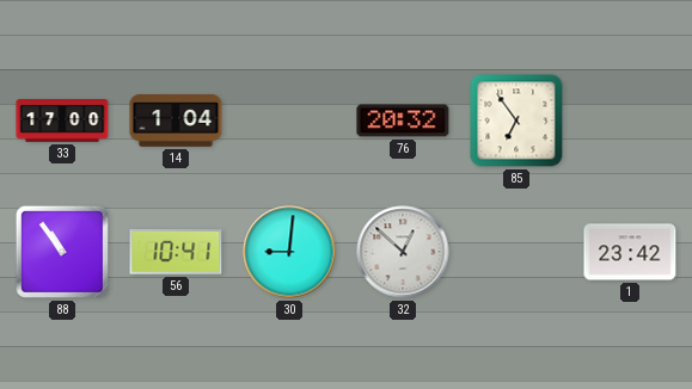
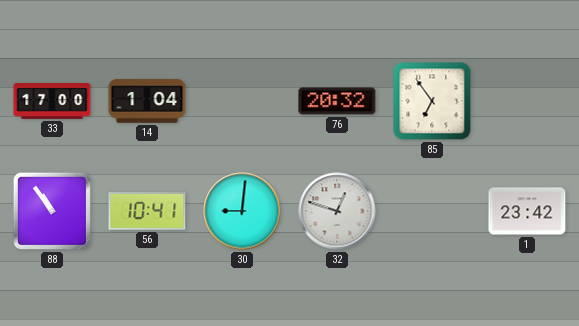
32: 12:52 -> 12:48 (337, 211)
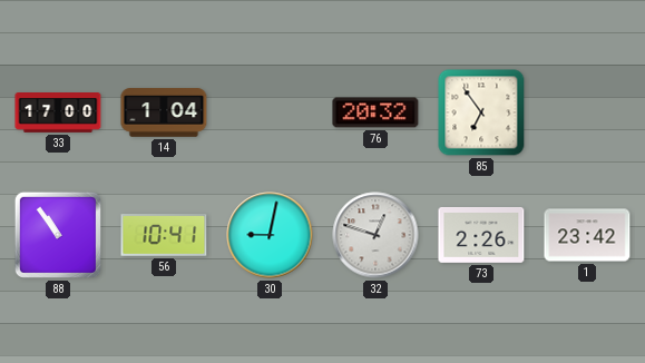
30: 9:01 -> 9:02 (270, 235)
73: none -> 2:26 (481, 235)
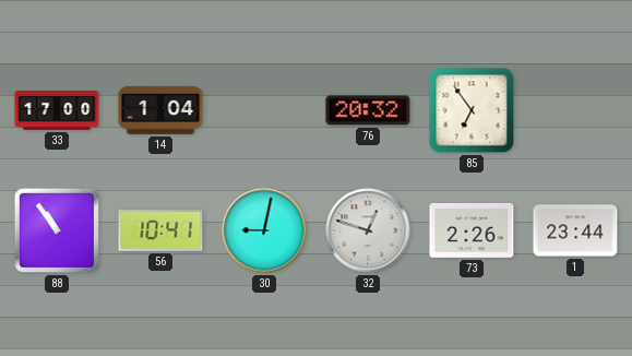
1: 23:42 -> 23:44 (575, 230)
